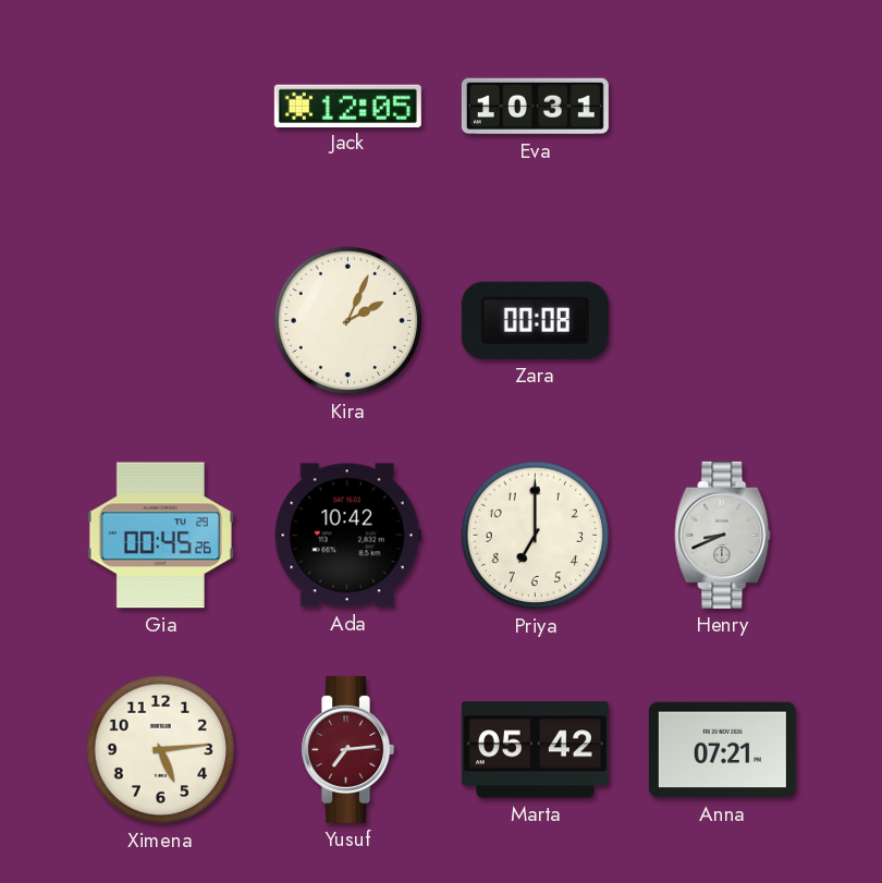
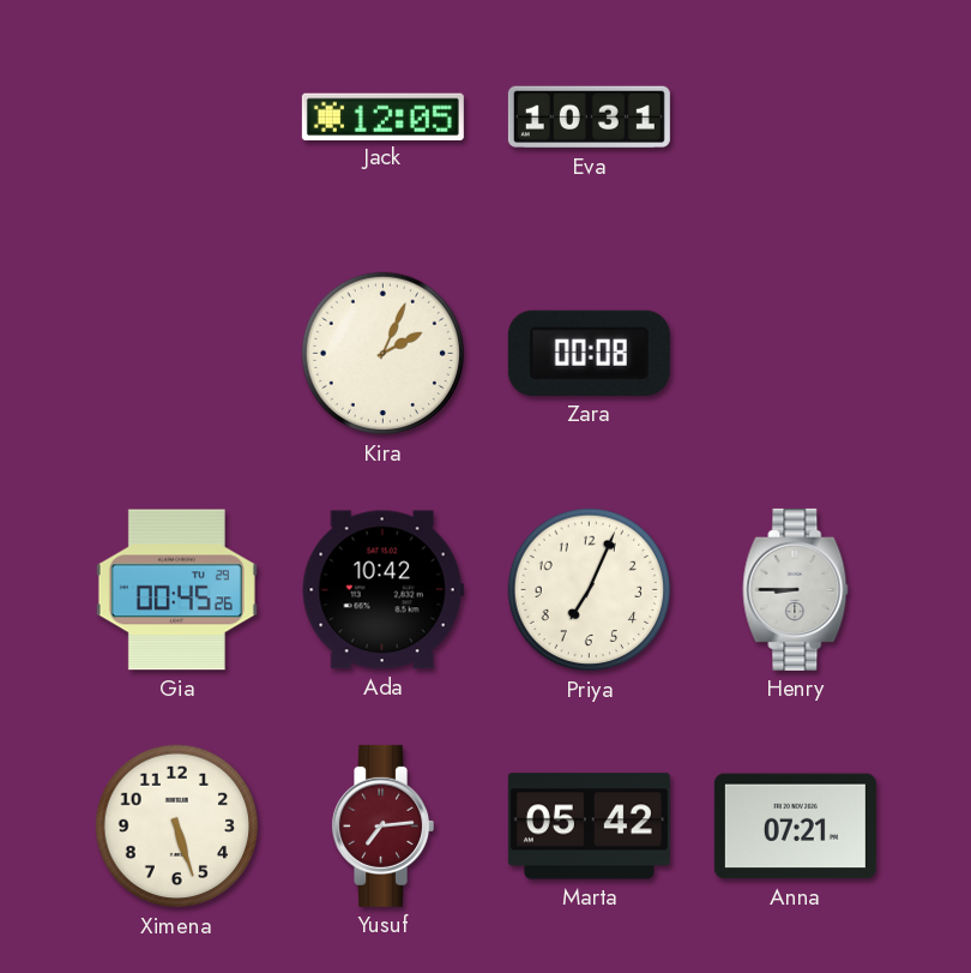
Priya: 7:00 -> 7:04 (590, 590)
Henry: 8:41 -> 8:45 (796, 589)
Ximena: 5:14 -> 5:27 (177, 827)
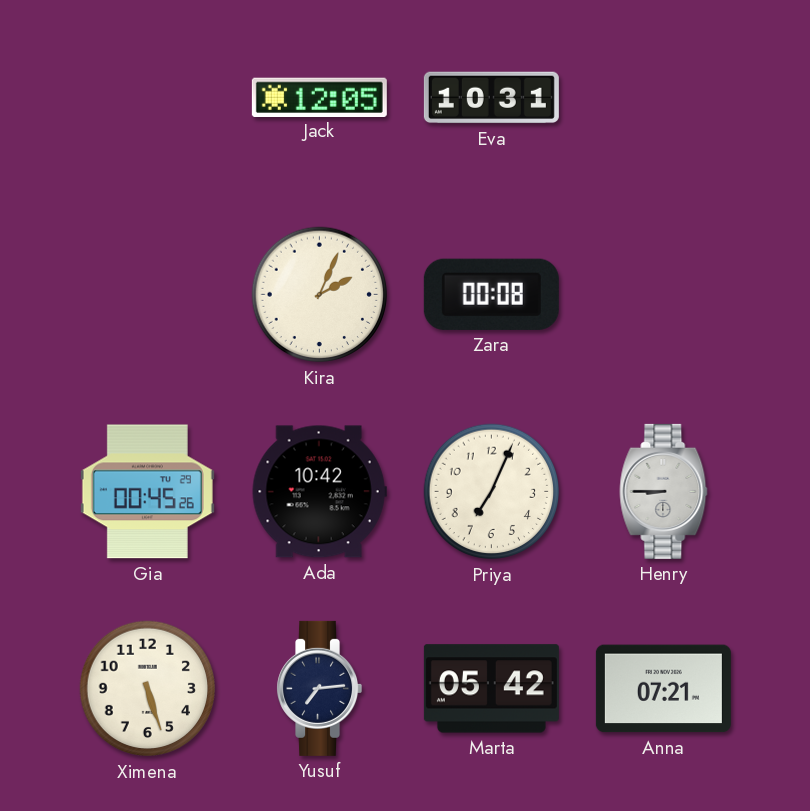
Yusuf dial: burgundy -> navy (319, 688)
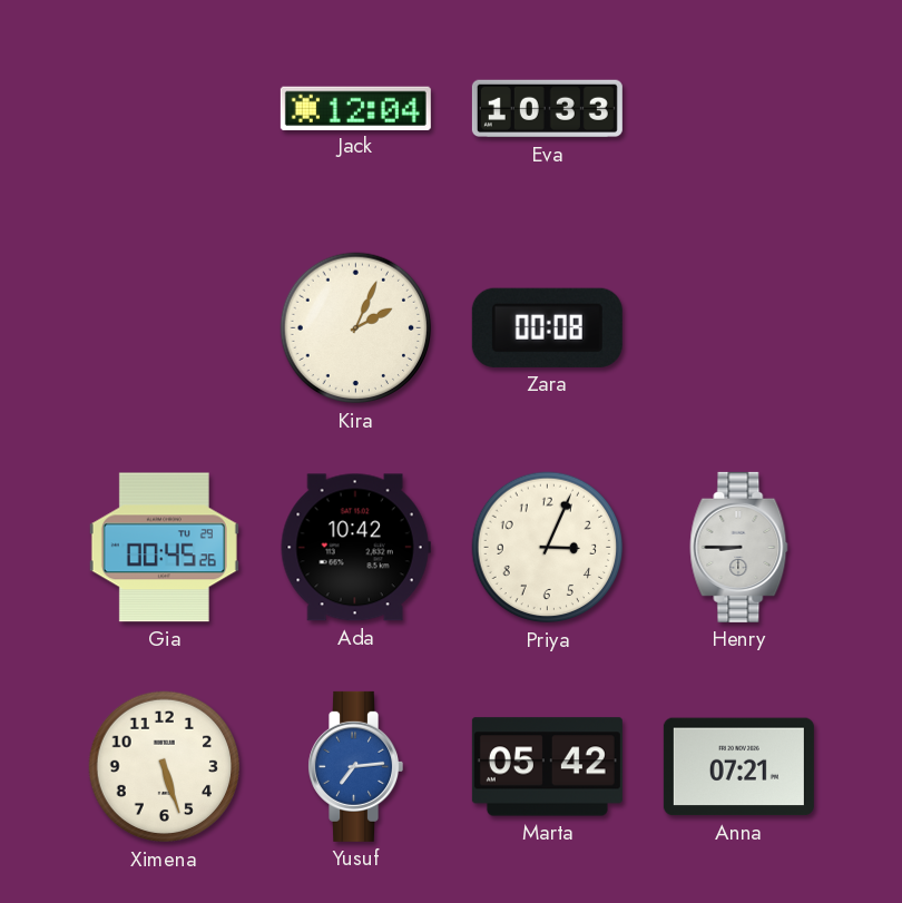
Jack: 12:05 -> 12:04 (355, 108)
Eva: 10:31 -> 10:33 (547, 109)
Priya: 7:04 -> 3:04 (548, 548)
Yusuf dial: navy -> blue (355, 766)
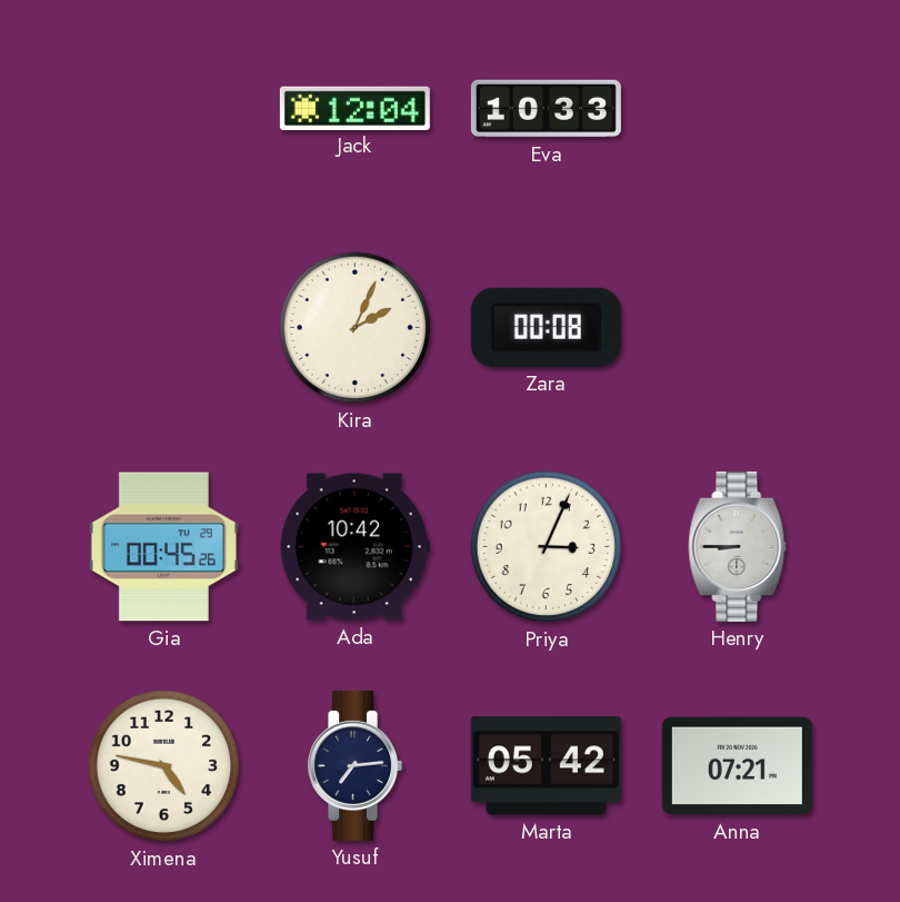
Ximena: 5:27 -> 4:47 (164, 766)
Yusuf dial: blue -> navy (354, 765)
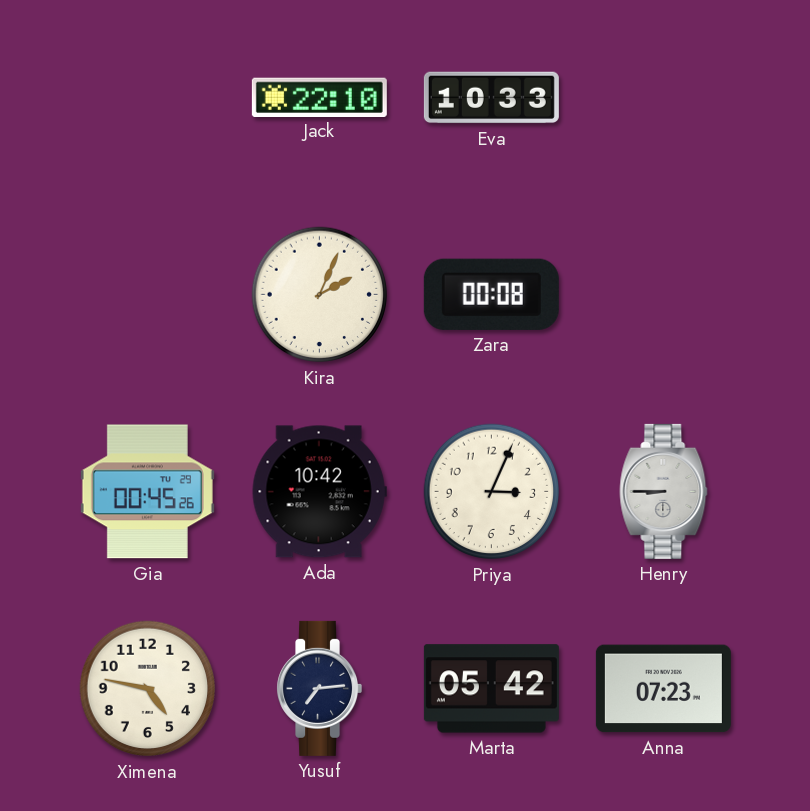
Jack: 12:04 -> 22:10 (319, 97)
Anna: 07:21 -> 07:23 (663, 689)
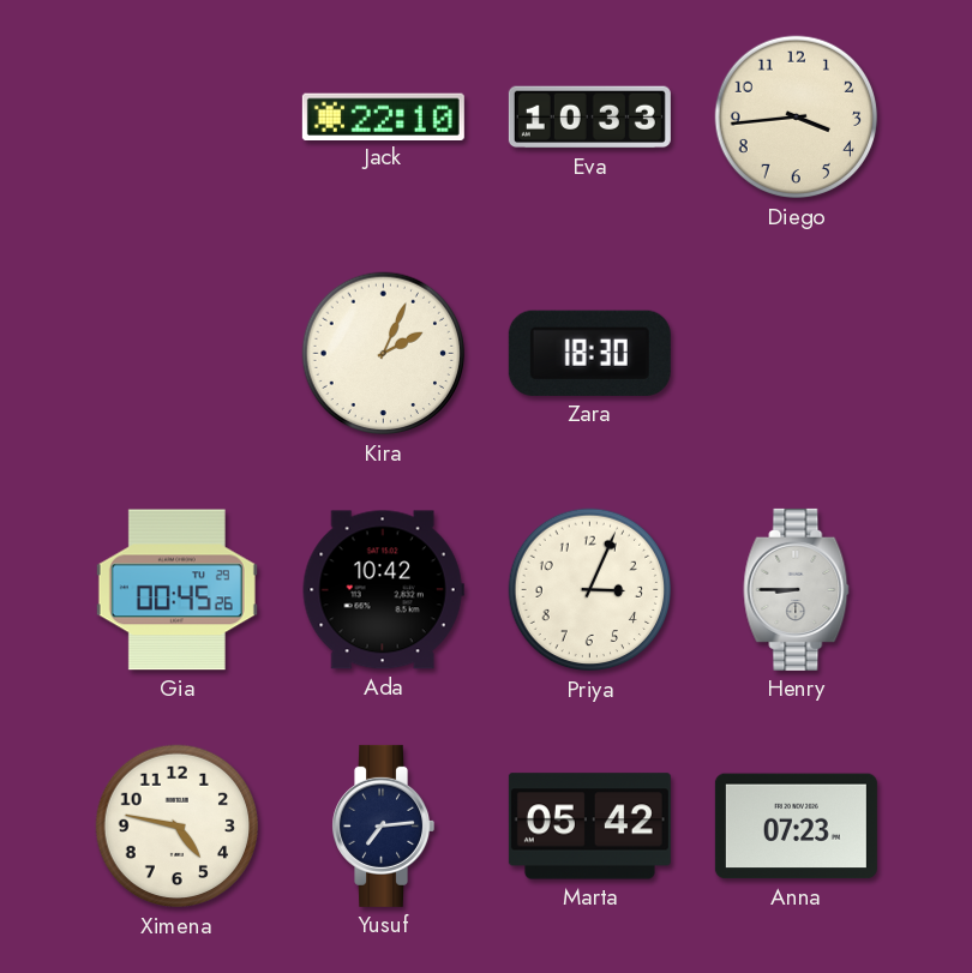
Diego: none -> 3:44 (797, 118)
Zara: 00:08 -> 18:30 (589, 353)
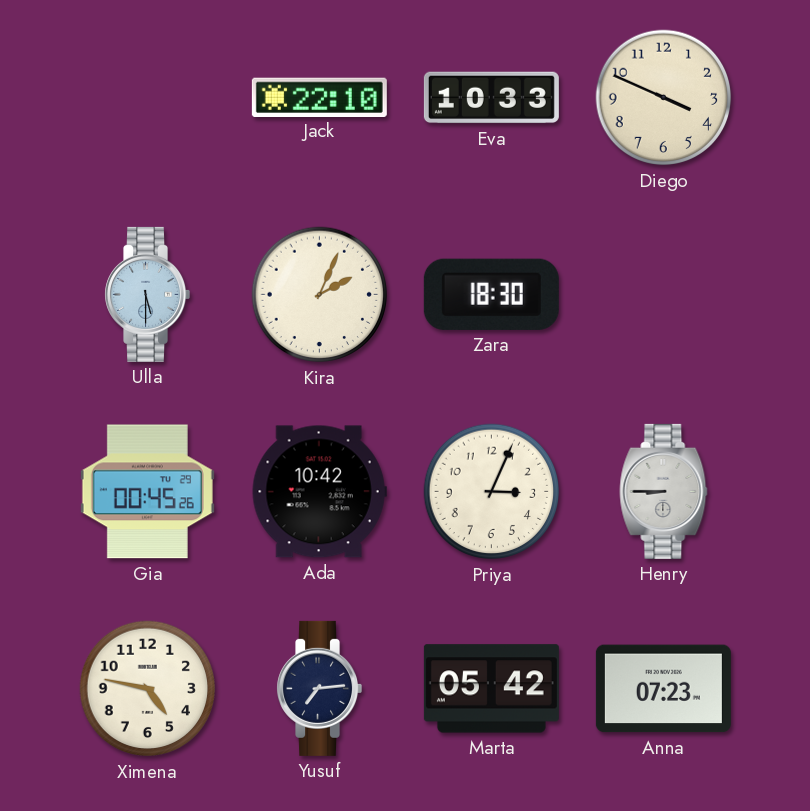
Diego: 3:44 -> 3:49 (664, 98)
Ulla: none -> 5:30 (147, 294)
